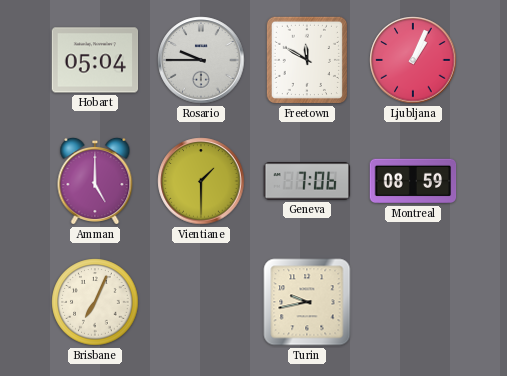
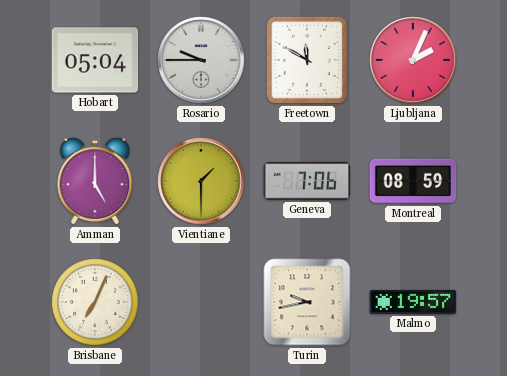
Ljubljana: 1:04 -> 2:04 (413, 60)
Malmo: none -> 19:57 (413, 302)
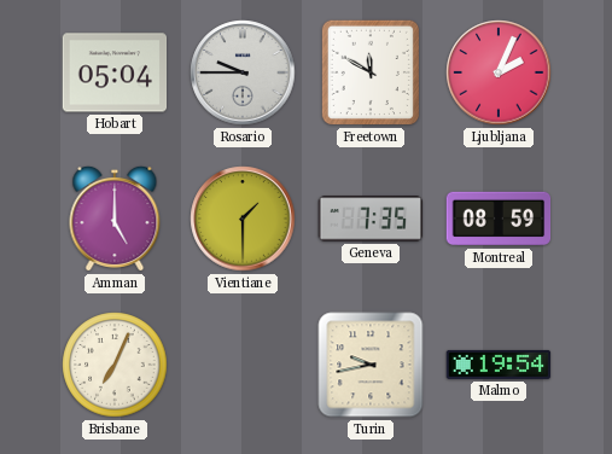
Geneva: 7:06 -> 7:35 (371, 219)
Malmo: 19:57 -> 19:54 (499, 365)
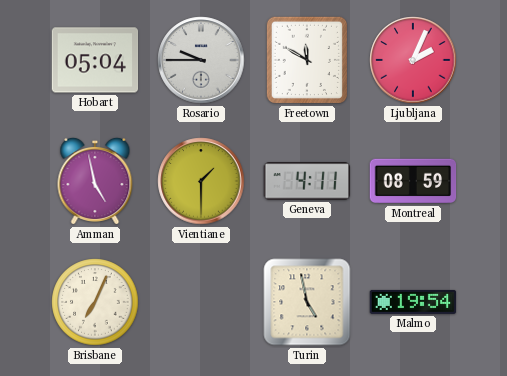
Amman: 5:00 -> 4:58 (95, 181)
Geneva: 7:35 -> 4:11 (307, 181)
Turin: 9:43 -> 4:58 (307, 302)
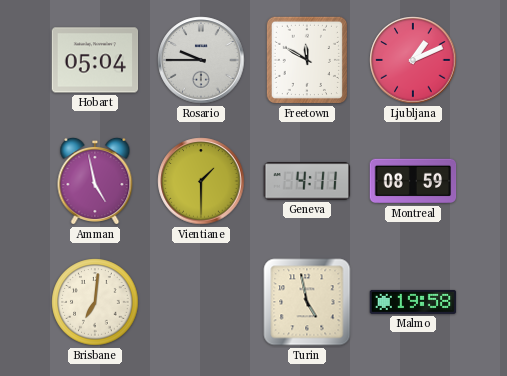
Ljubljana: 2:04 -> 1:11 (413, 60)
Brisbane: 7:04 -> 7:01 (95, 302)
Malmo: 19:54 -> 19:58 (413, 302)
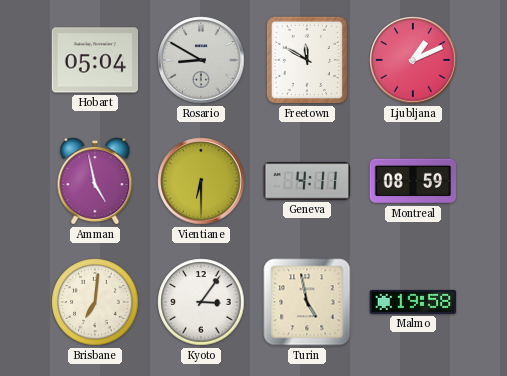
Rosario: 9:45 -> 8:50 (201, 60)
Vientiane: 1:30 -> 6:30 (201, 181)
Kyoto: none -> 3:06 (201, 302)
